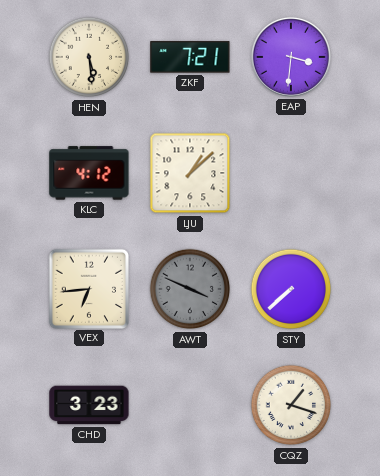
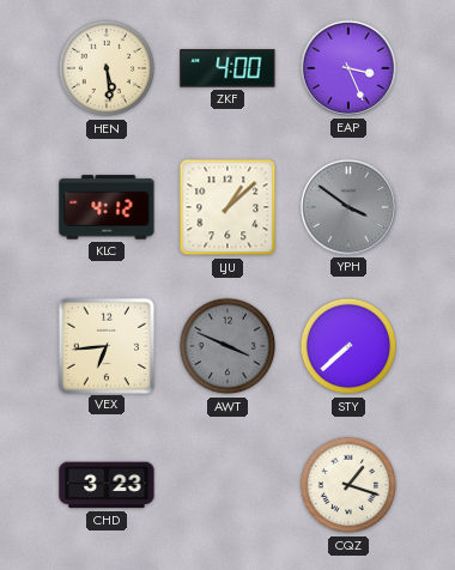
ZKF: 7:21 -> 4:00 (227, 68)
EAP: 3:31 -> 3:26 (348, 68)
YPH: none -> 3:51 (348, 207)
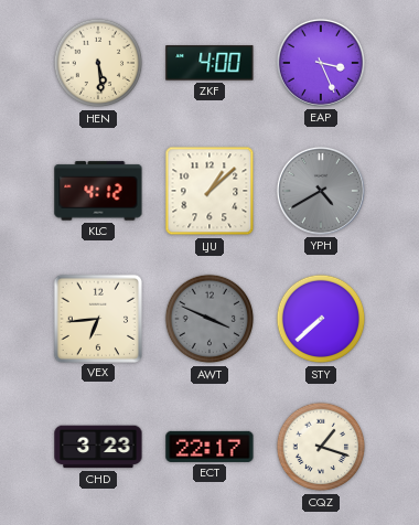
YPH: 3:51 -> 4:40 (321, 191)
ECT: none -> 22:17 (209, 447)
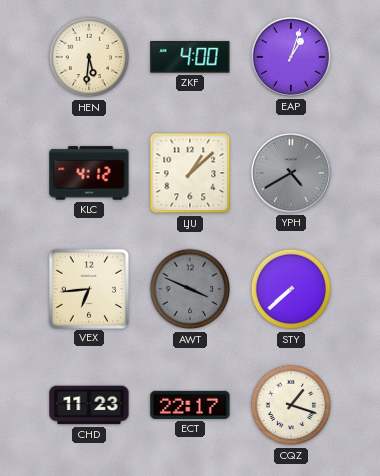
HEN: 5:29 -> 5:31 (89, 57)
EAP: 3:26 -> 1:03 (291, 57)
CHD: 3:23 -> 11:23 (89, 405)
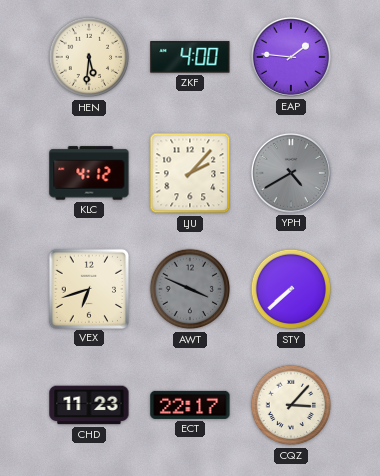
EAP: 1:03 -> 1:46 (291, 57)
LJU: 1:08 -> 2:07 (190, 173)
VEX: 6:44 -> 6:42 (88, 288)
CQZ: 1:18 -> 3:07 (291, 405)
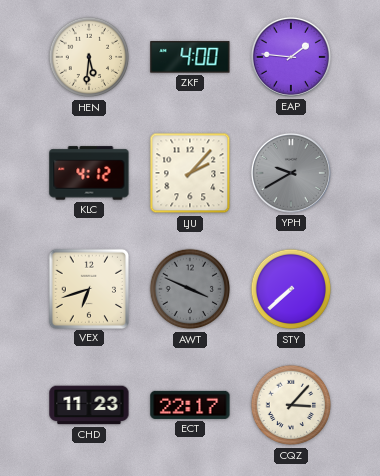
YPH: 4:40 -> 9:40 (291, 173)
